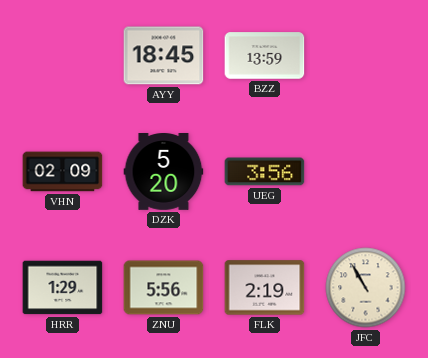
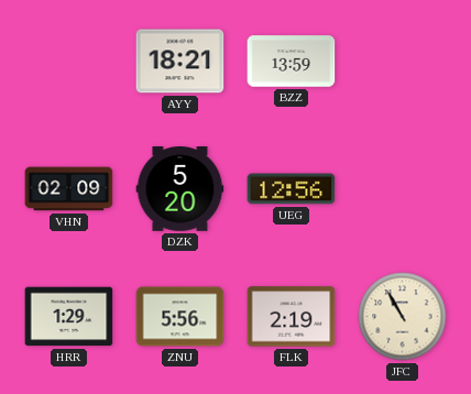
AYY: 18:45 -> 18:21 (180, 62)
UEG: 3:56 -> 12:56 (292, 189)
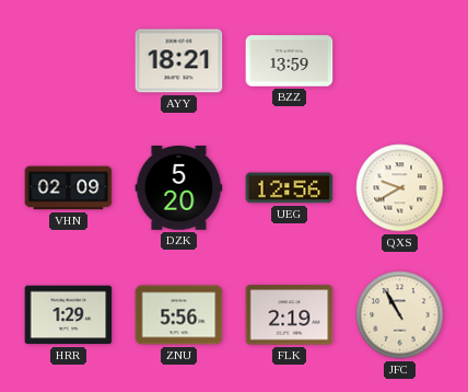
QXS: none -> 9:40 (400, 188)
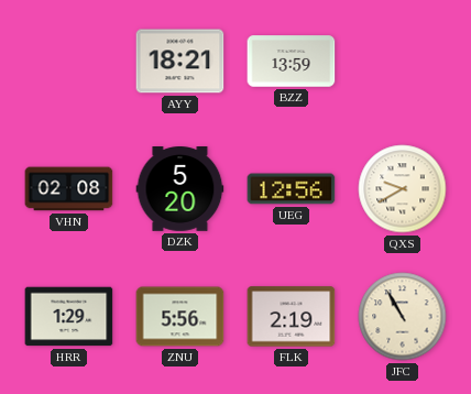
VHN: 02:09 -> 02:08 (69, 189)
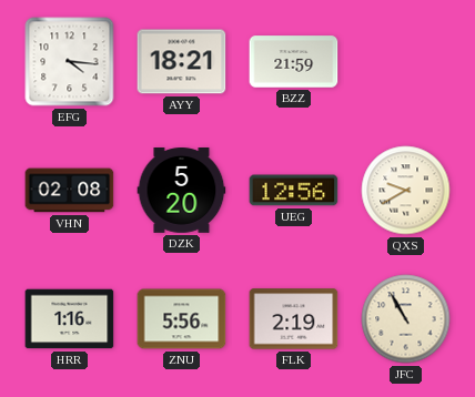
EFG: none -> 4:16 (70, 62)
BZZ: 13:59 -> 21:59 (294, 62)
HRR: 1:29 -> 1:16 (70, 319)
